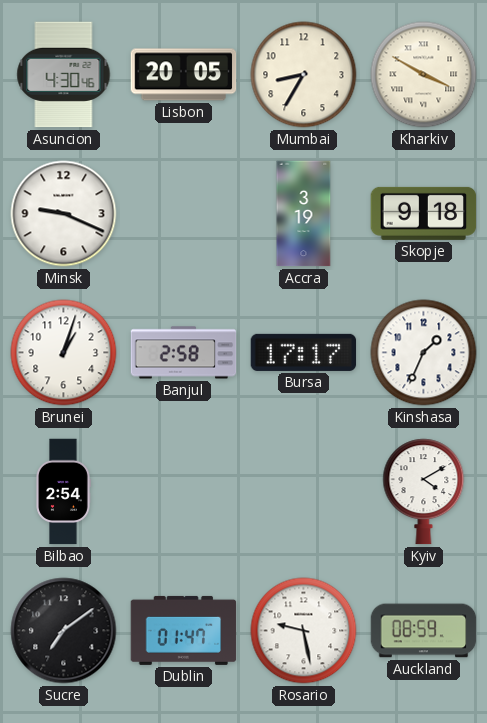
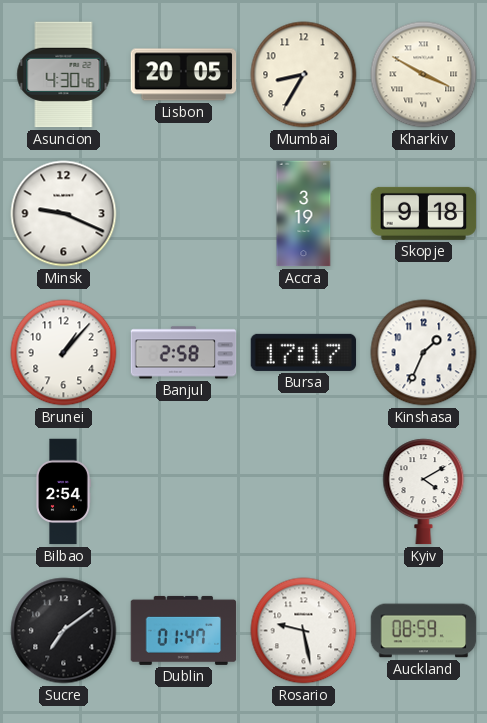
Brunei: 1:03 -> 1:07 (64, 353)
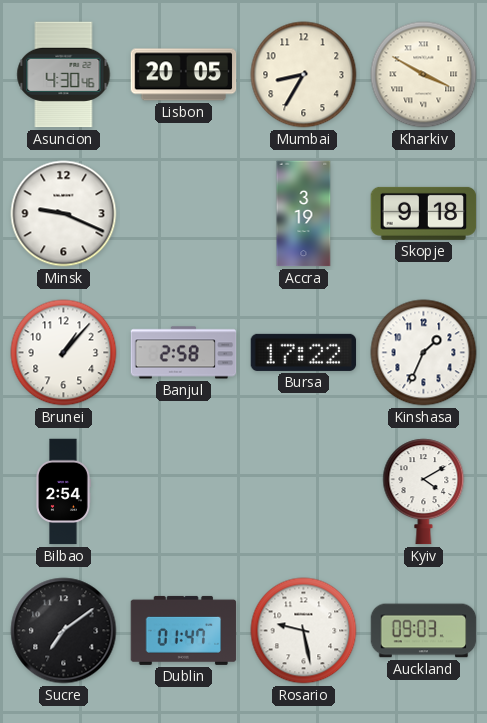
Bursa: 17:17 -> 17:22 (304, 352)
Auckland: 08:59 -> 09:03 (424, 631)
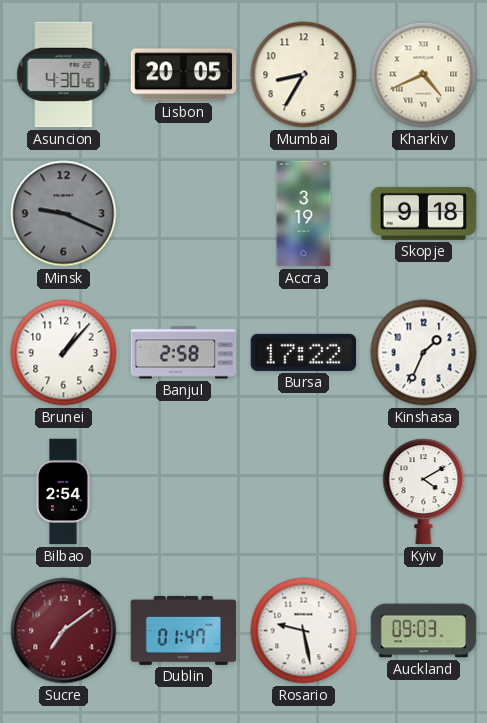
Kharkiv: 3:50 -> 4:41 (424, 75)
Minsk dial: white -> grey (64, 214)
Sucre dial: black -> burgundy (64, 631)
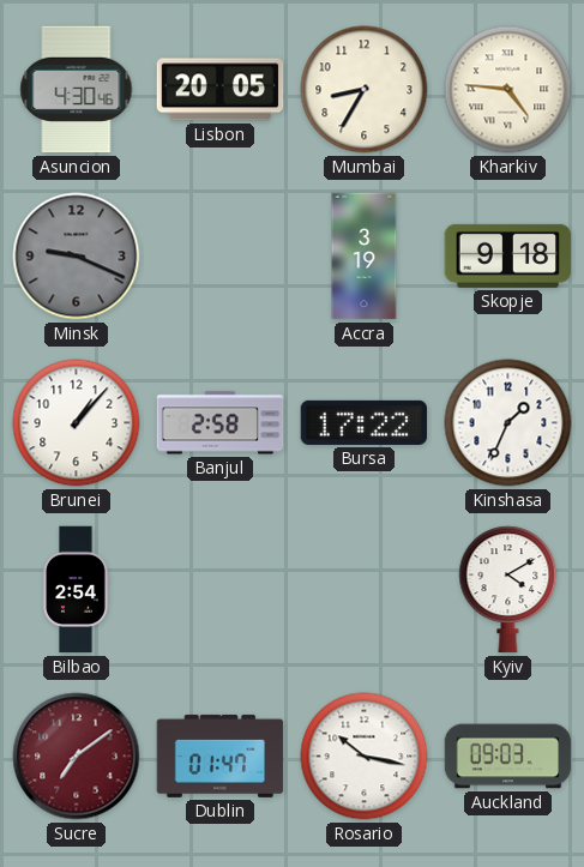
Kharkiv: 4:41 -> 4:46 (508, 90)
Rosario: 9:28 -> 10:17 (365, 757)
